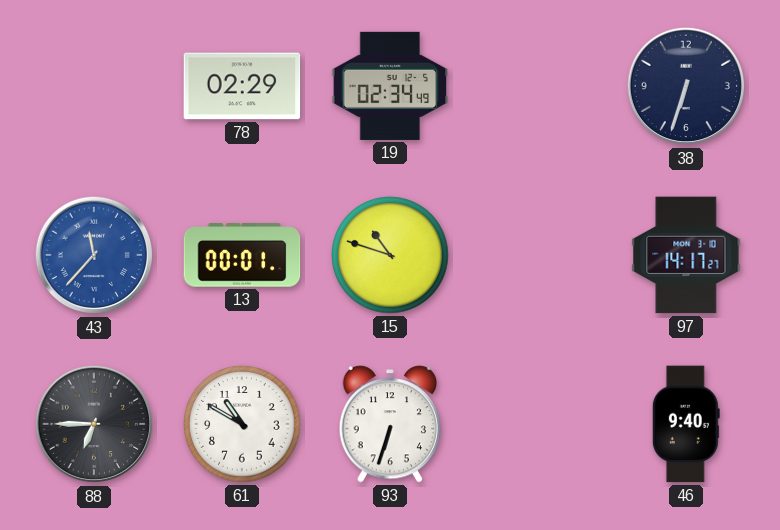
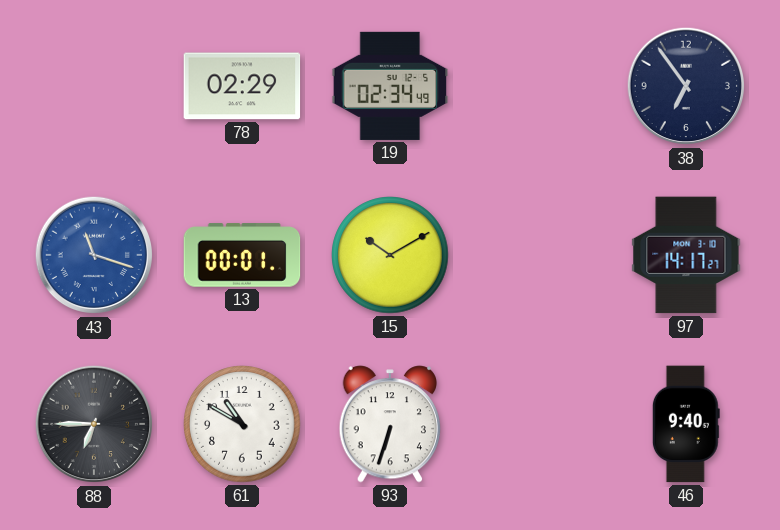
38: 6:33 -> 6:54 (686, 86)
43: 11:37 -> 11:18 (94, 255)
15: 10:48 -> 10:10 (390, 255)
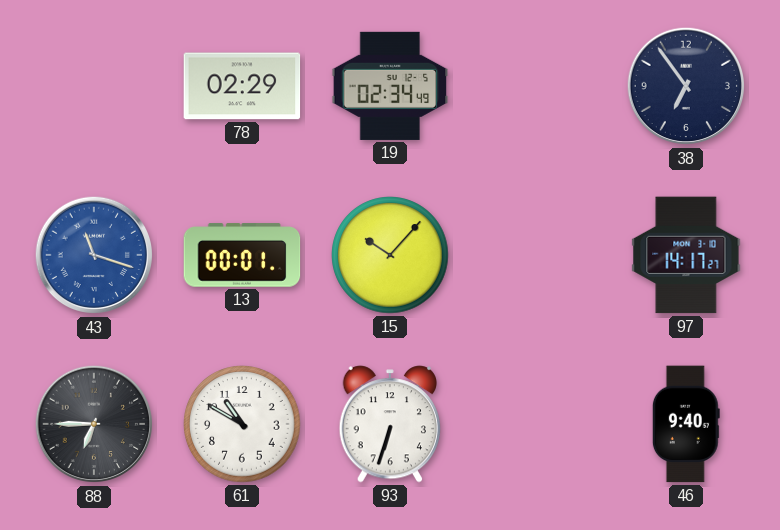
15: 10:10 -> 10:07 (390, 255)
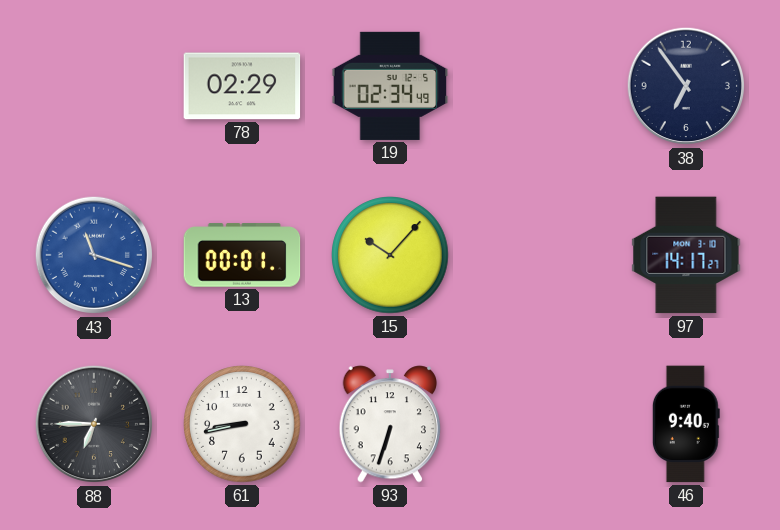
61: 10:50 -> 8:43 (242, 424)
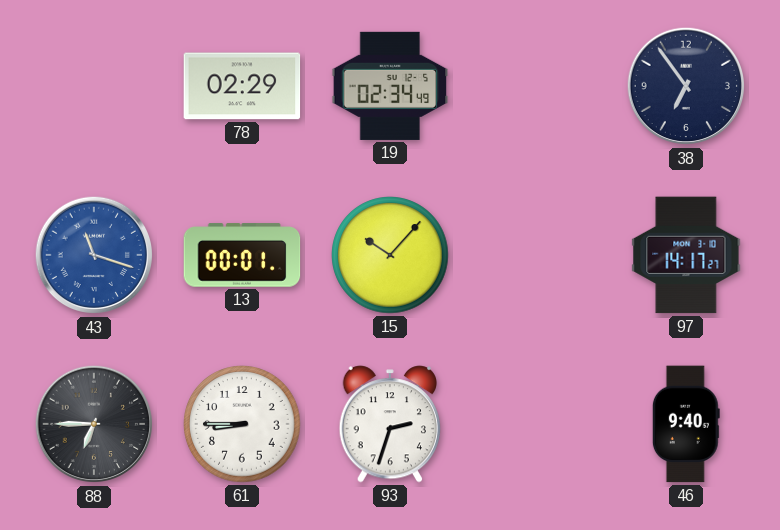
61: 8:43 -> 8:45 (242, 424)
93: 6:33 -> 2:33 (389, 424)
